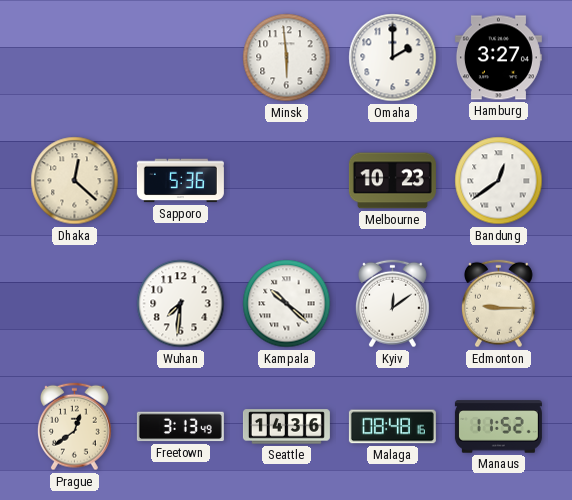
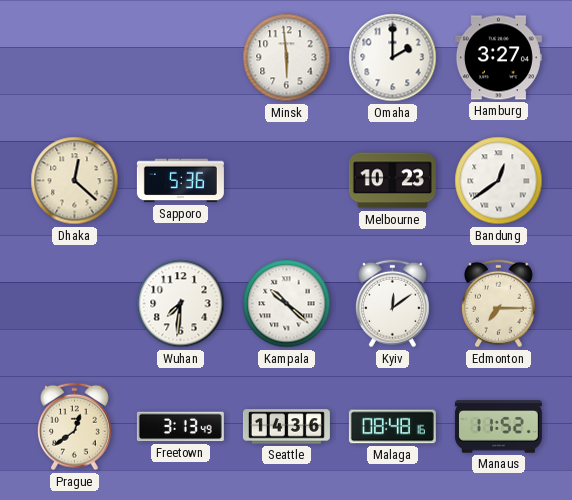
Edmonton: 9:15 -> 7:15 (498, 304)
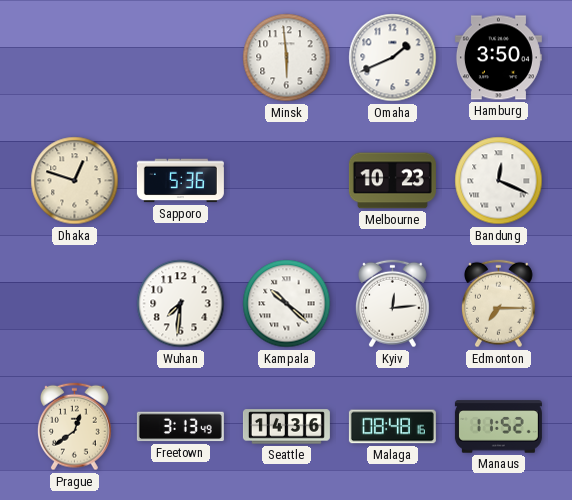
Omaha: 2:00 -> 1:41 (393, 58)
Hamburg: 3:27 -> 3:50 (498, 58)
Dhaka: 12:22 -> 12:48 (75, 181)
Bandung: 12:39 -> 12:19 (499, 181)
Kyiv: 12:09 -> 12:14 (392, 304)
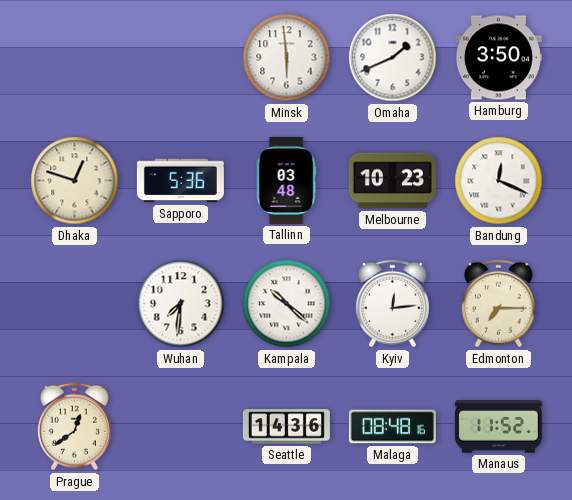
Tallinn: none -> 03:48 (286, 180)
Freetown: 3:13 -> none (180, 427)
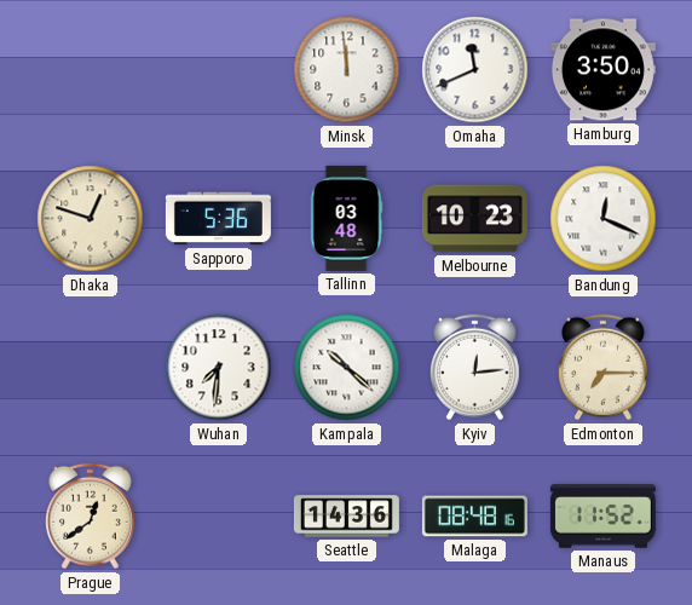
Minsk: 5:59 -> 11:59 (347, 70)
Omaha: 1:41 -> 11:41 (475, 70)
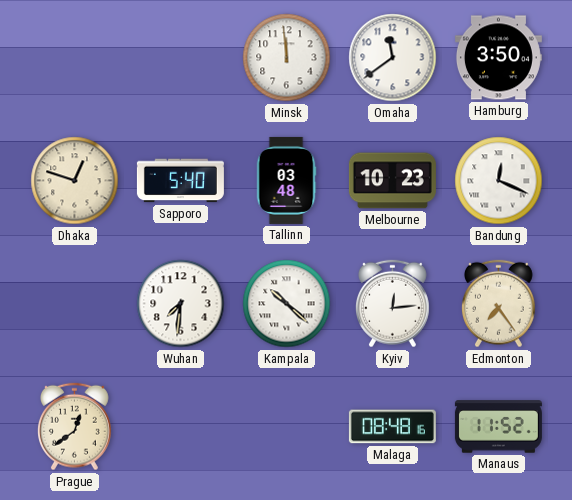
Omaha: 11:41 -> 11:39 (393, 58)
Sapporo: 5:36 -> 5:40 (180, 181)
Edmonton: 7:15 -> 7:24 (498, 304)
Seattle: 14:36 -> none (346, 517)
